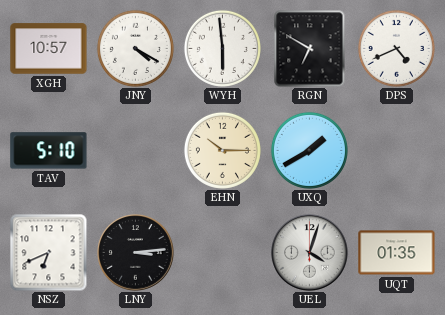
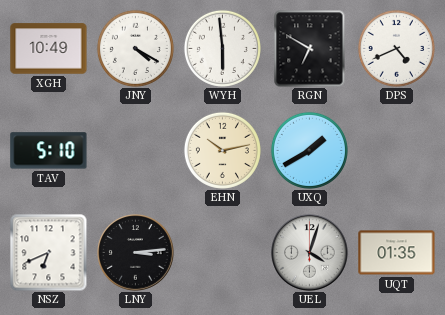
XGH: 10:57 -> 10:49 (49, 49)
EHN: 10:15 -> 10:13 (222, 150)
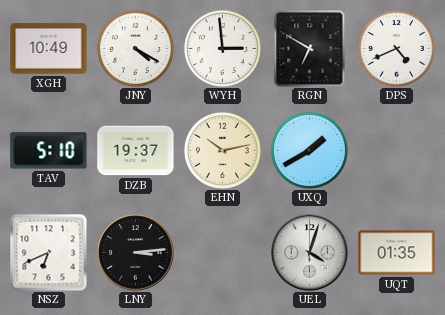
WYH: 5:59 -> 2:59 (222, 48)
DZB: none -> 19:37 (136, 151)
